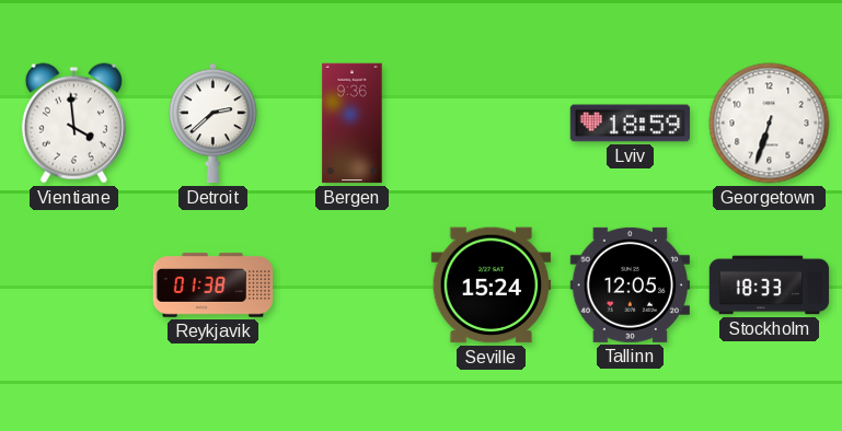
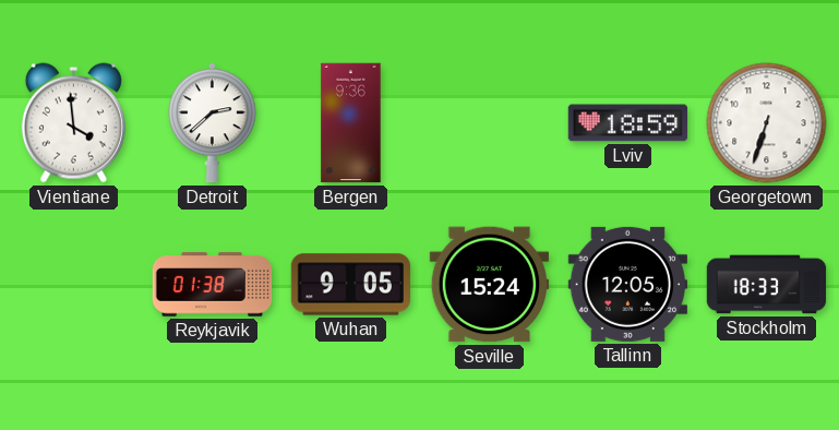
Wuhan: none -> 9:05 (351, 285)
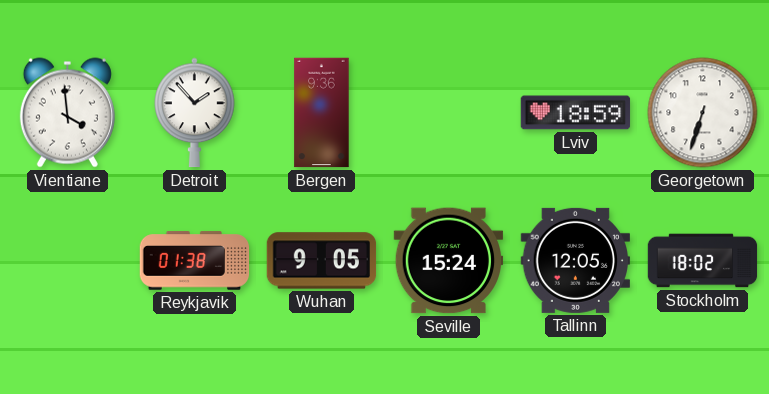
Detroit: 2:38 -> 1:53 (195, 113)
Stockholm: 18:33 -> 18:02 (703, 261)
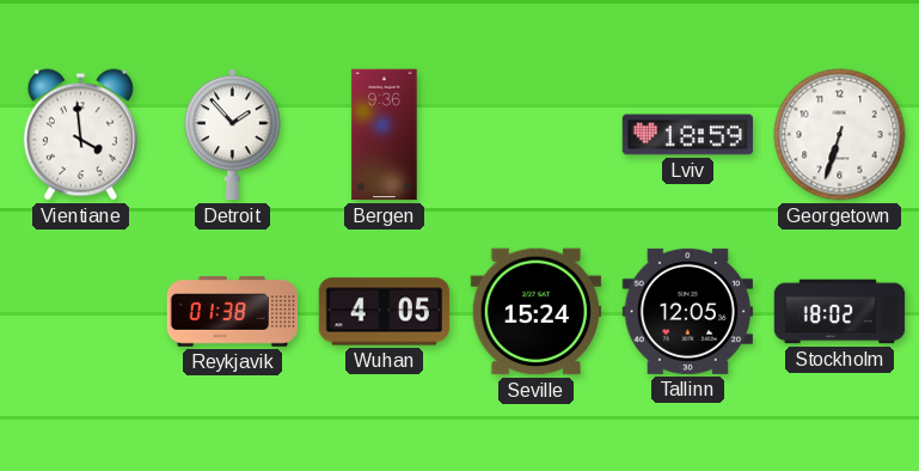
Wuhan: 9:05 -> 4:05 (385, 312)
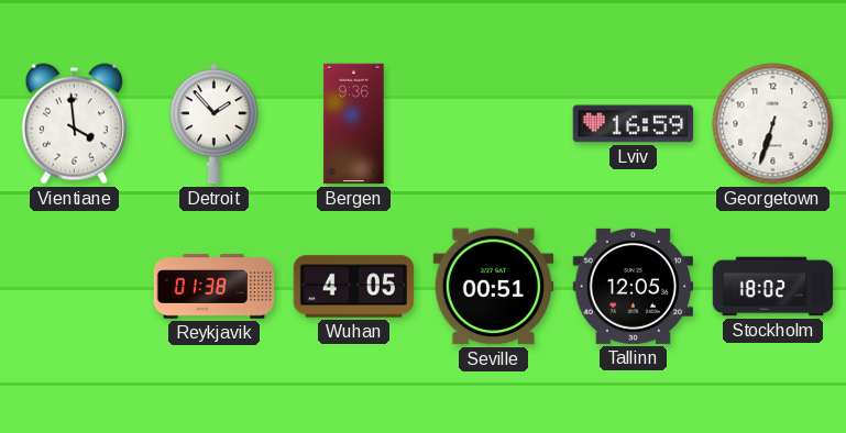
Lviv: 18:59 -> 16:59 (634, 124)
Seville: 15:24 -> 00:51 (494, 287)
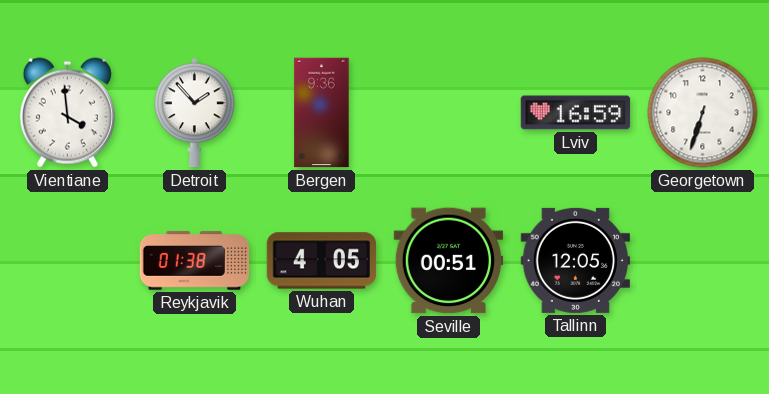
Stockholm: 18:02 -> none (773, 287)
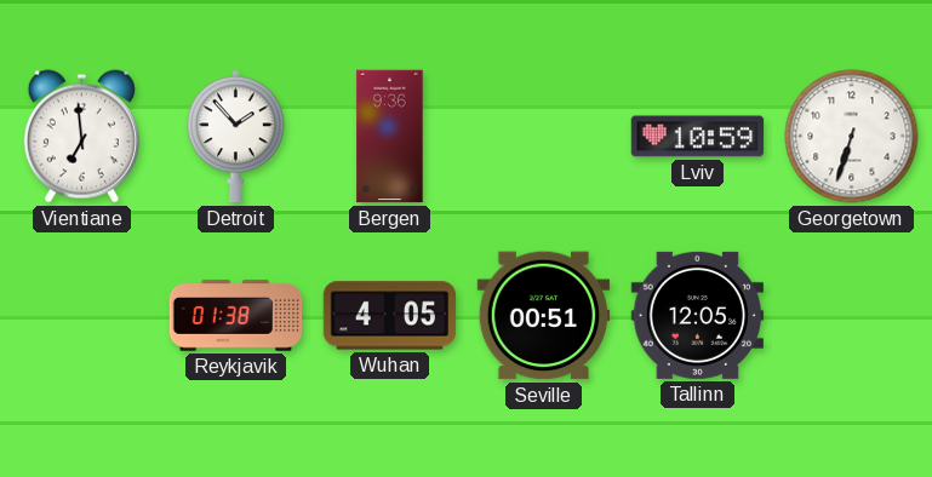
Vientiane: 3:59 -> 6:59 (81, 137)
Lviv: 16:59 -> 10:59 (698, 137)
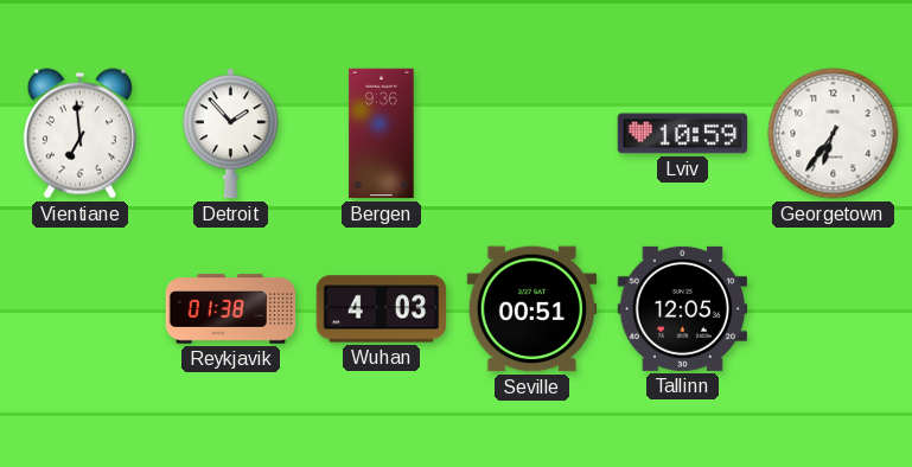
Georgetown: 6:33 -> 6:36 (834, 134)
Wuhan: 4:05 -> 4:03 (382, 309)
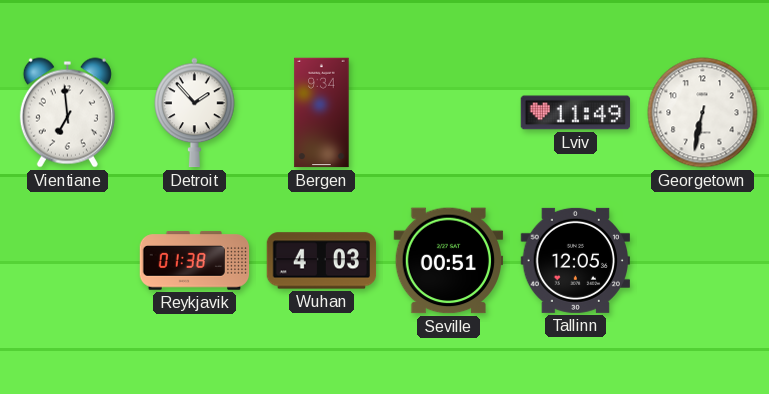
Bergen: 9:36 -> 9:34 (322, 113)
Lviv: 10:59 -> 11:49 (576, 113)
Georgetown: 6:36 -> 6:32 (703, 113)
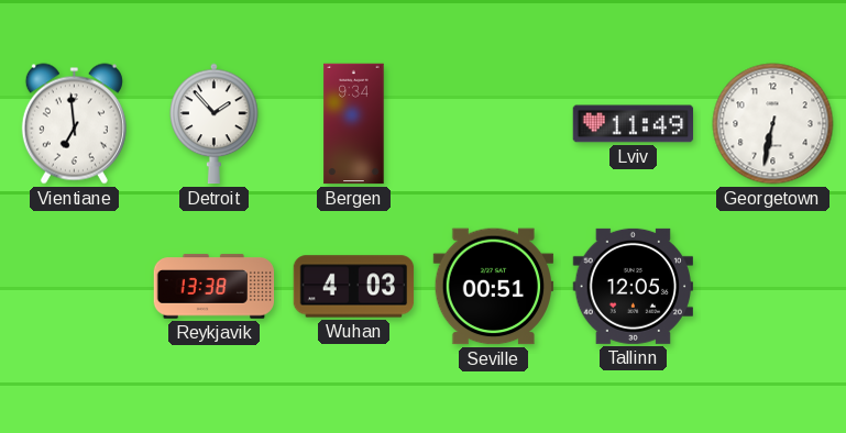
Reykjavik: 01:38 -> 13:38 (215, 287)
